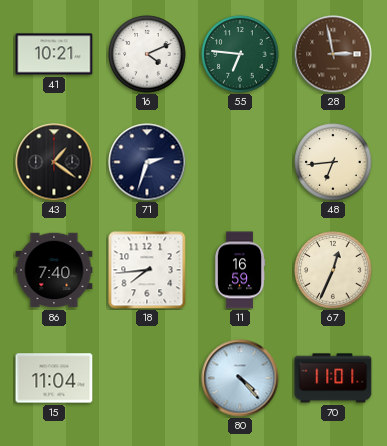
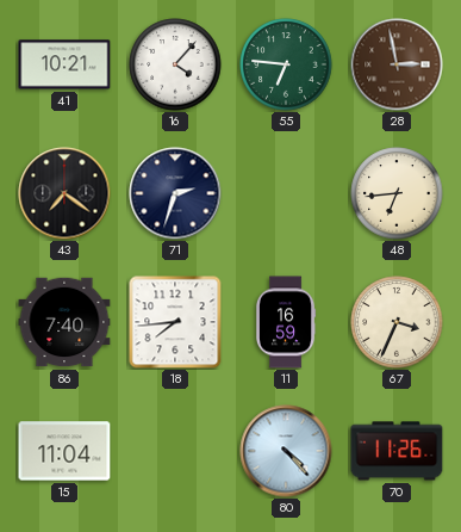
16: 4:11 -> 4:07 (175, 64)
43: 1:21 -> 7:21 (64, 193)
67: 12:34 -> 3:34 (397, 322)
70: 11:01 -> 11:26 (397, 451)
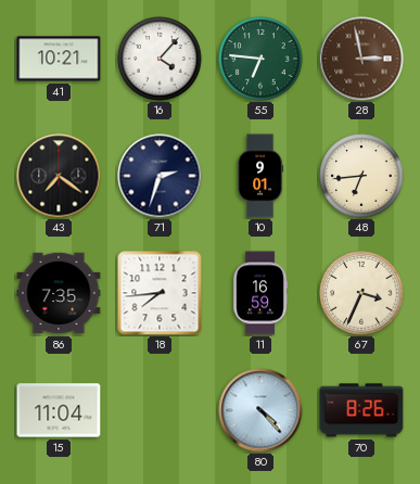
10: none -> 9:01 (260, 176)
86: 7:40 -> 7:35 (59, 293)
70: 11:26 -> 8:26 (361, 410)
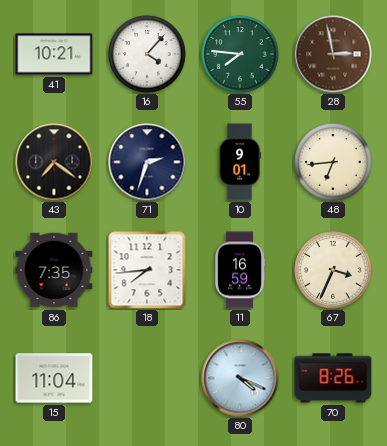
55: 6:46 -> 7:46 (240, 54)
80: 4:23 -> 4:19 (240, 378)
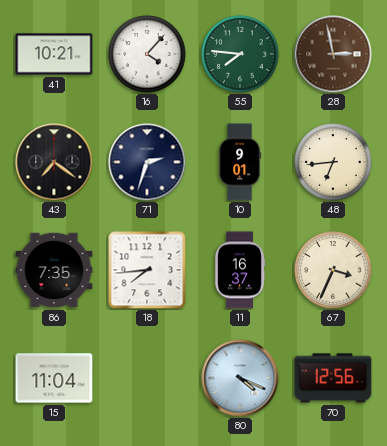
11: 16:59 -> 16:37 (240, 270)
70: 8:26 -> 12:56 (333, 378)
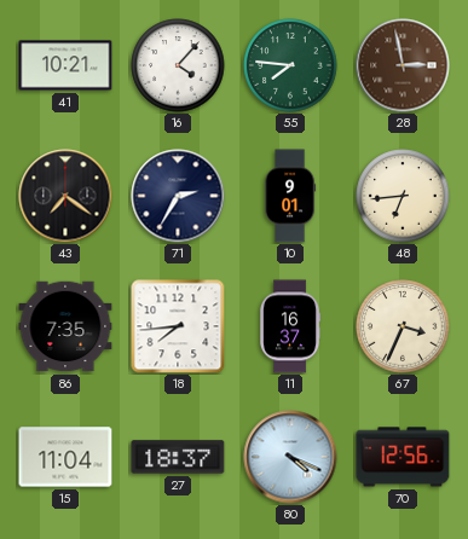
71: 2:33 -> 2:35 (178, 196)
27: none -> 18:37 (178, 457)
